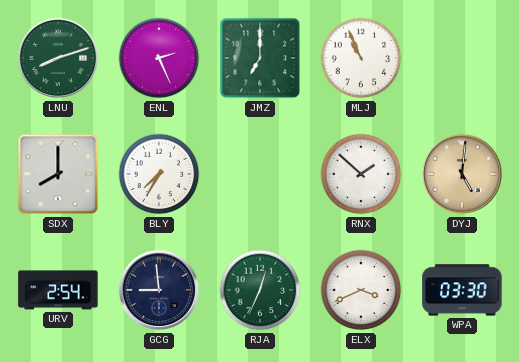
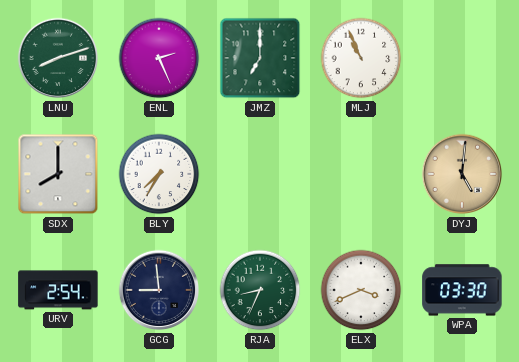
RNX: 1:52 -> none (361, 174)
RJA: 12:34 -> 8:34 (260, 290)
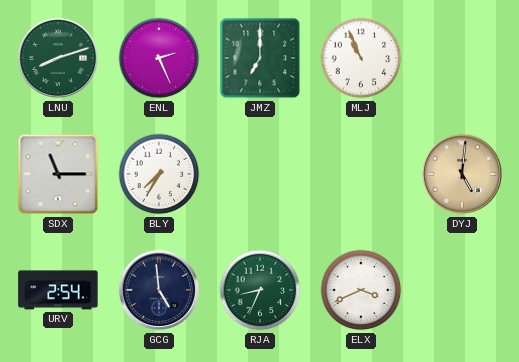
SDX: 8:00 -> 11:15 (58, 174)
GCG: 8:59 -> 4:59 (159, 290)
WPA: 03:30 -> none (462, 290)
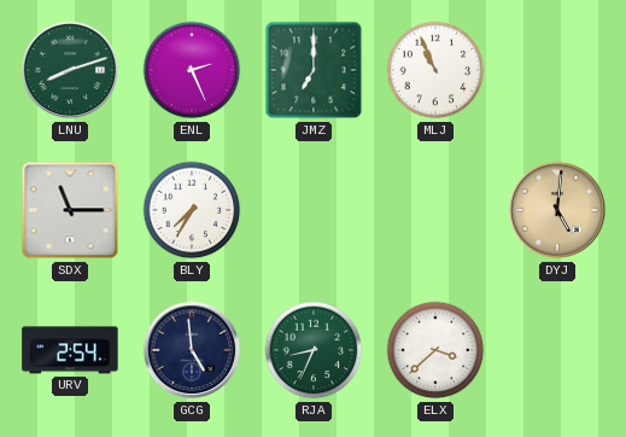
ELX: 3:41 -> 3:38 (435, 350)
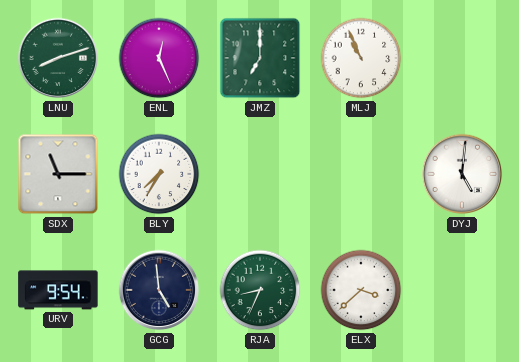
ENL: 2:26 -> 12:26 (159, 58)
DYJ dial: champagne -> white (462, 174)
URV: 2:54 -> 9:54 (58, 290)
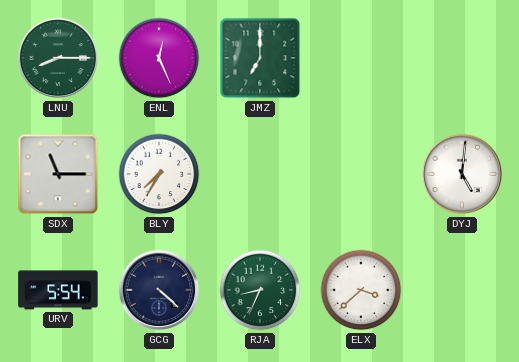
LNU: 8:12 -> 8:15 (58, 58)
MLJ: 10:56 -> none (361, 58)
URV: 9:54 -> 5:54 (58, 290)
GCG: 4:59 -> 4:22 (159, 290)
